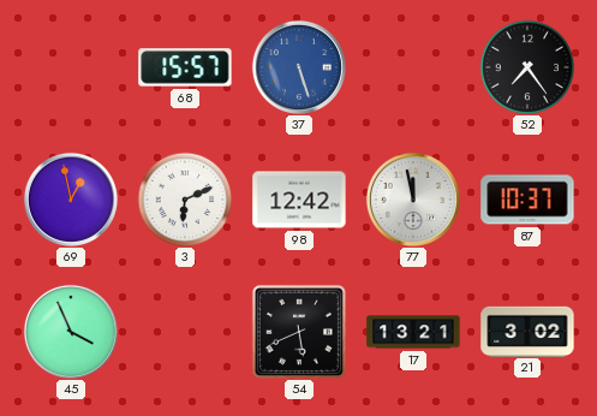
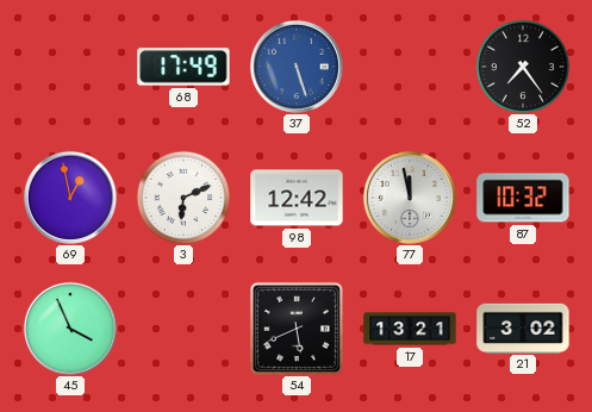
68: 15:57 -> 17:49 (183, 67)
87: 10:37 -> 10:32 (523, 198)
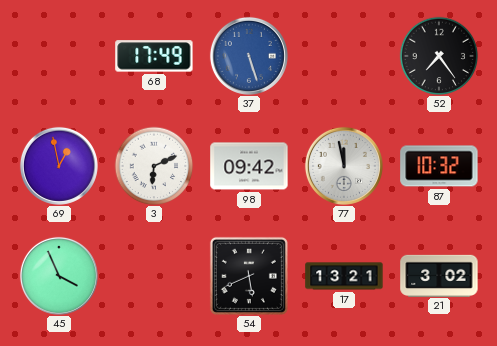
98: 12:42 -> 09:42 (249, 166)
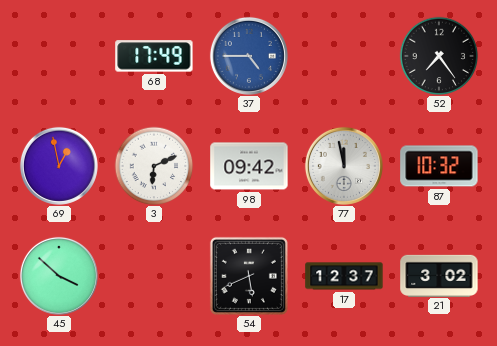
37: 5:27 -> 4:45 (249, 56)
45: 3:56 -> 3:52 (59, 276)
17: 13:21 -> 12:37 (344, 276)
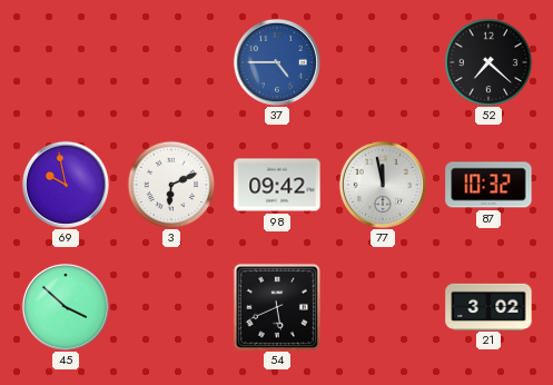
68: 17:49 -> none (154, 56)
52: 7:24 -> 7:22 (488, 62)
69: 12:58 -> 9:58 (66, 185)
17: 12:37 -> none (344, 276)
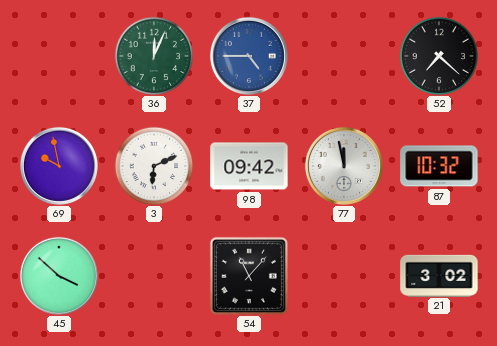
36: none -> 12:04 (154, 56)
54: 5:41 -> 11:07 (249, 276)
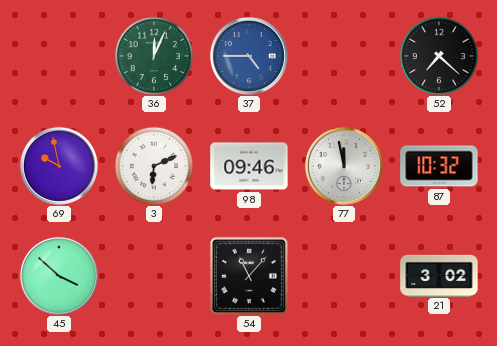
98: 09:42 -> 09:46 (249, 166)
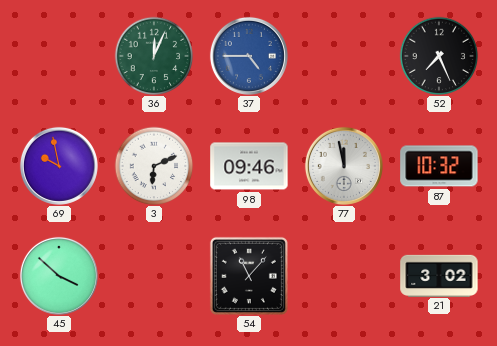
52: 7:22 -> 7:26 (439, 56)
